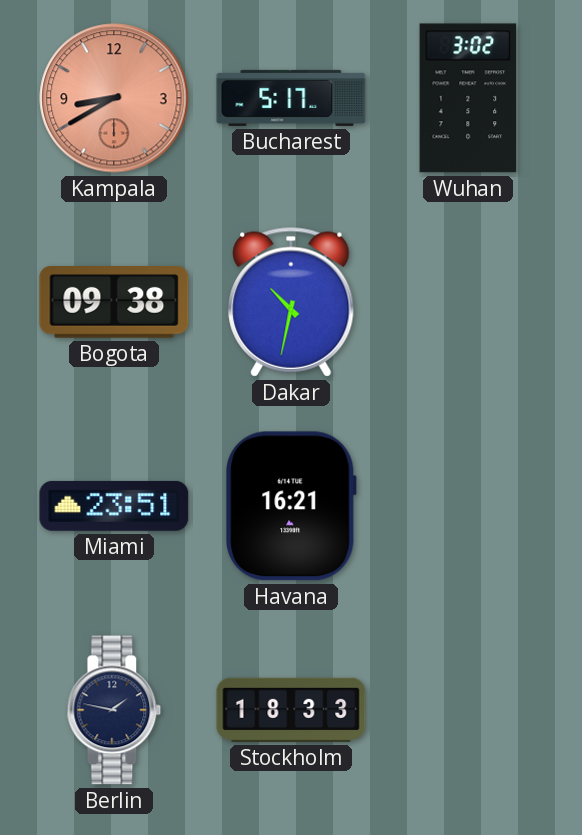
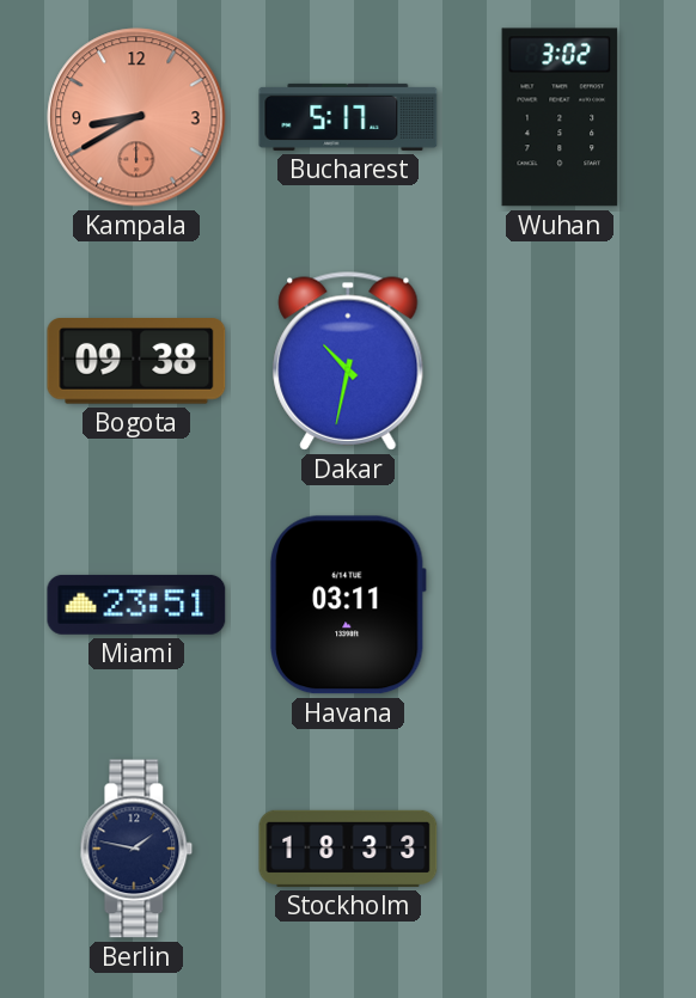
Havana: 16:21 -> 03:11 (349, 605)
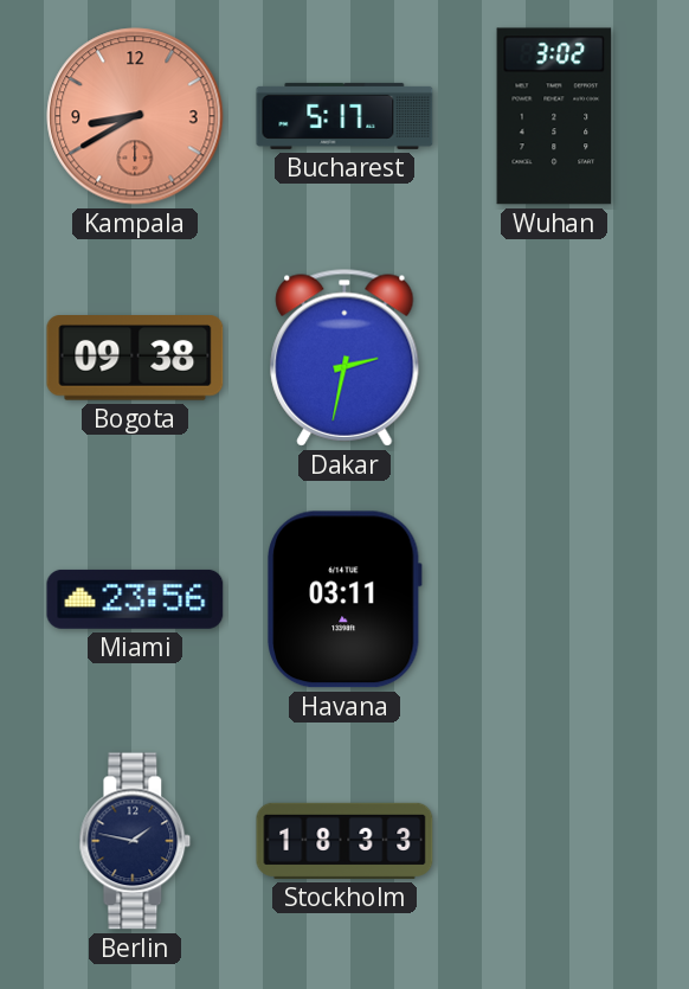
Dakar: 10:32 -> 2:32 (344, 358)
Miami: 23:51 -> 23:56 (135, 599)
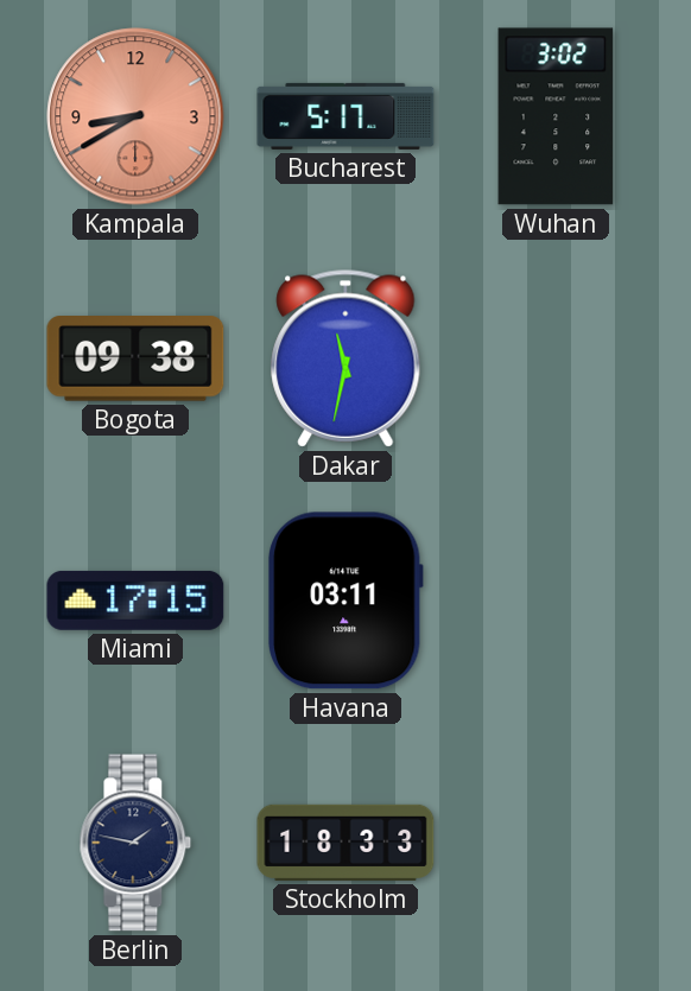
Dakar: 2:32 -> 11:32 (345, 358)
Miami: 23:56 -> 17:15 (135, 601)
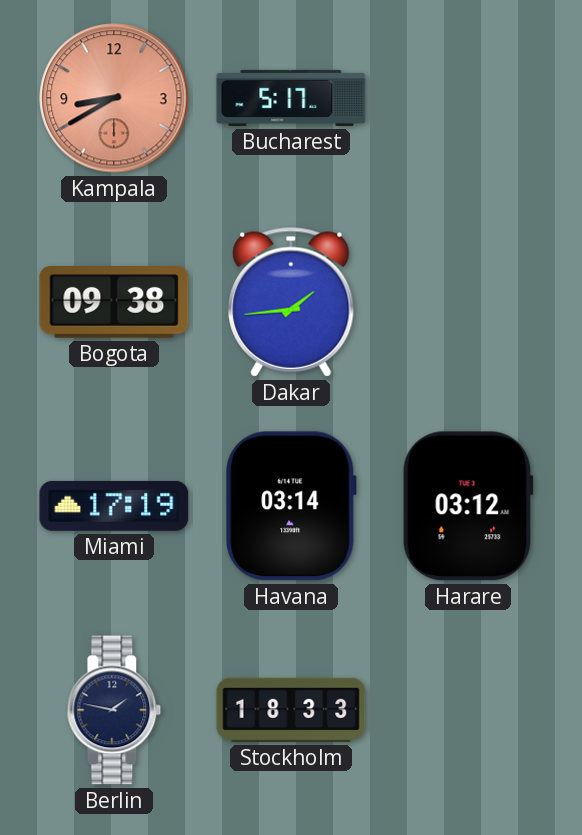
Wuhan: 3:02 -> none (556, 116)
Dakar: 11:32 -> 1:44 (291, 302)
Miami: 17:15 -> 17:19 (114, 506)
Havana: 03:11 -> 03:14 (292, 506)
Harare: none -> 03:12 (468, 506)
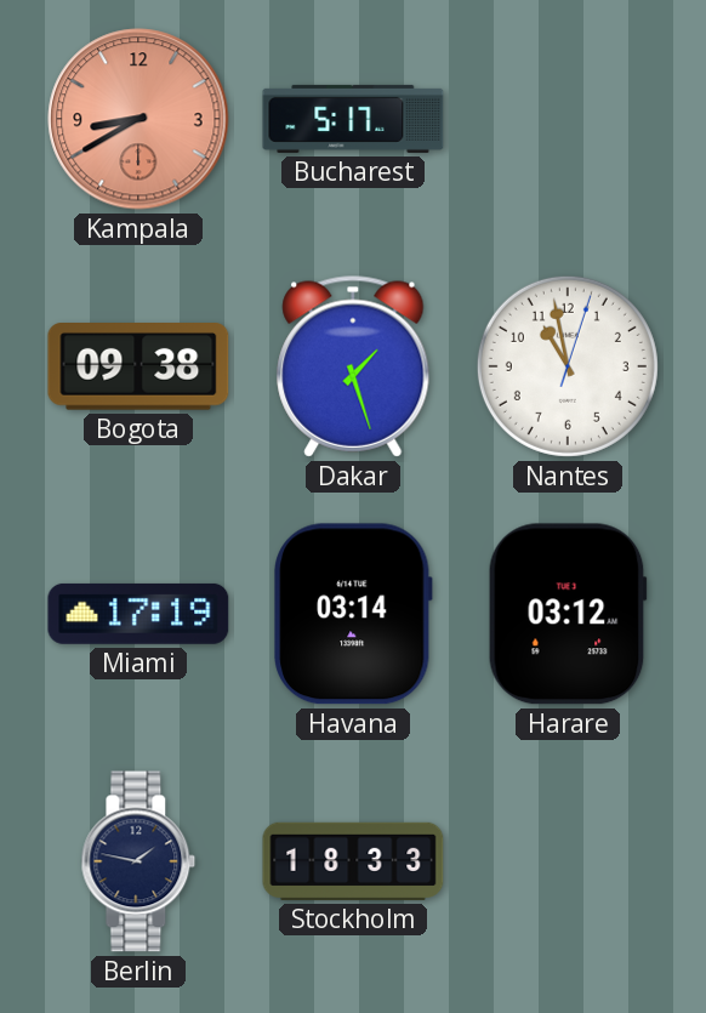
Dakar: 1:44 -> 1:27 (353, 366)
Nantes: none -> 10:58 (568, 366)
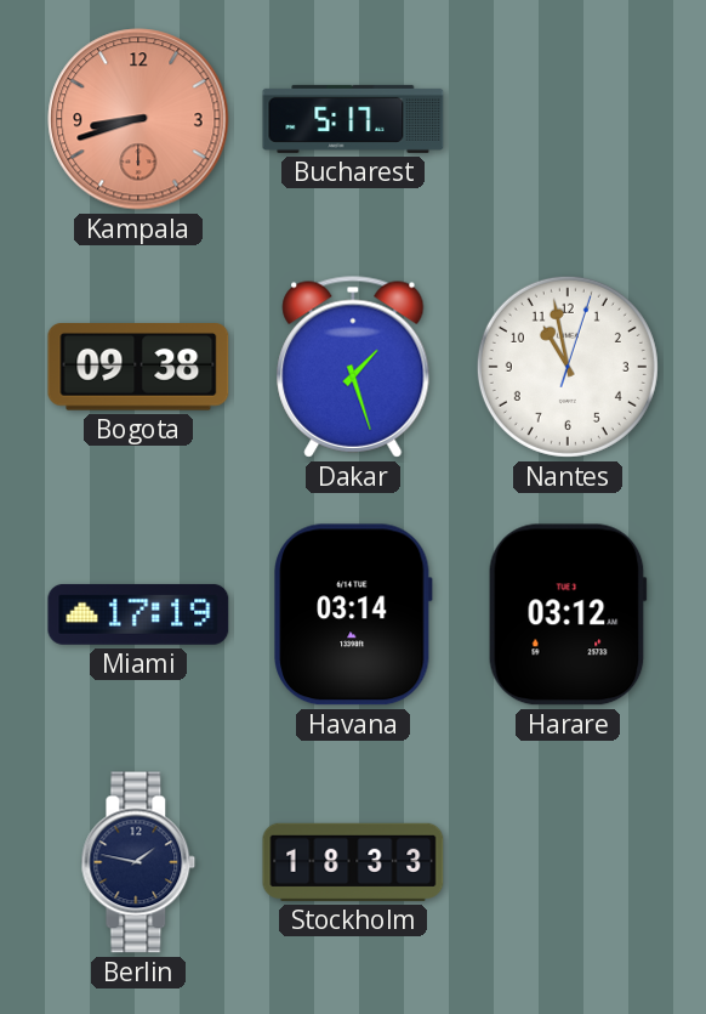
Kampala: 8:40 -> 8:42 (138, 119)
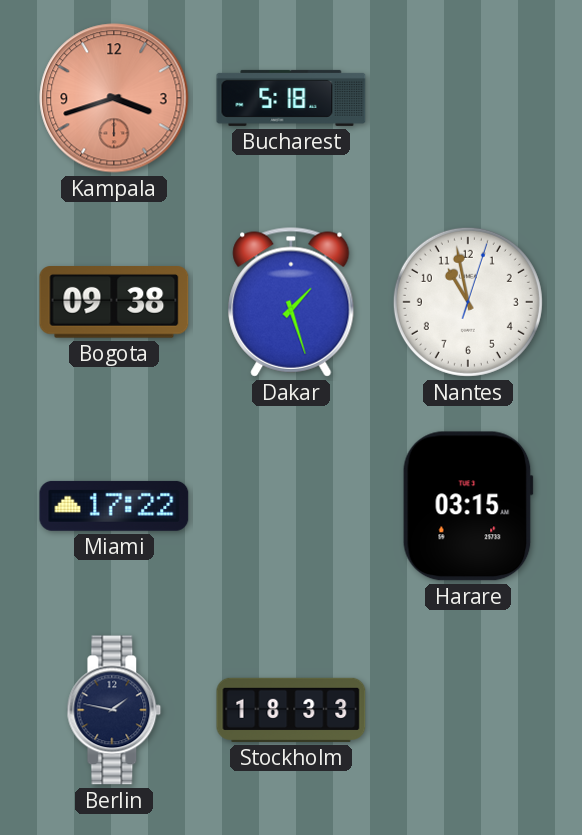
Kampala: 8:42 -> 3:42 (114, 98)
Bucharest: 5:17 -> 5:18 (291, 98)
Miami: 17:19 -> 17:22 (114, 506)
Havana: 03:14 -> none (354, 614)
Harare: 03:12 -> 03:15 (468, 506)
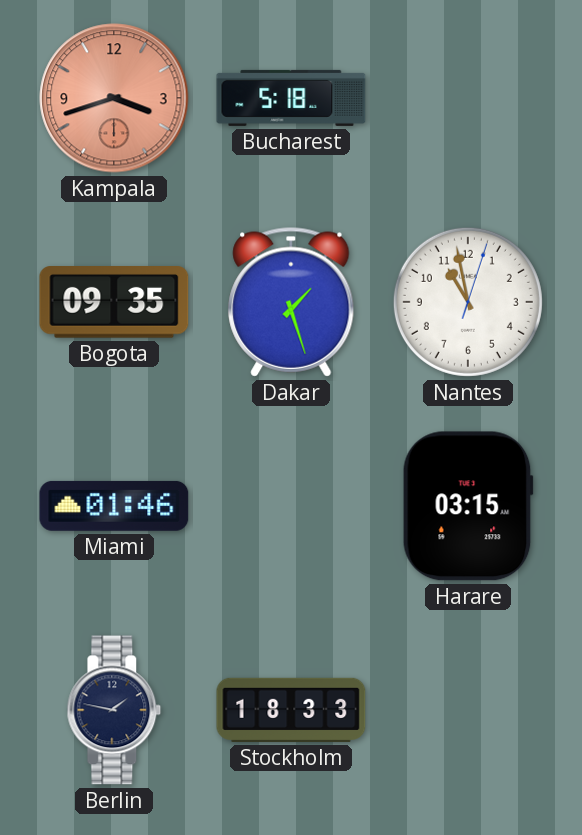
Bogota: 09:38 -> 09:35 (114, 302)
Miami: 17:22 -> 01:46 (114, 506)
